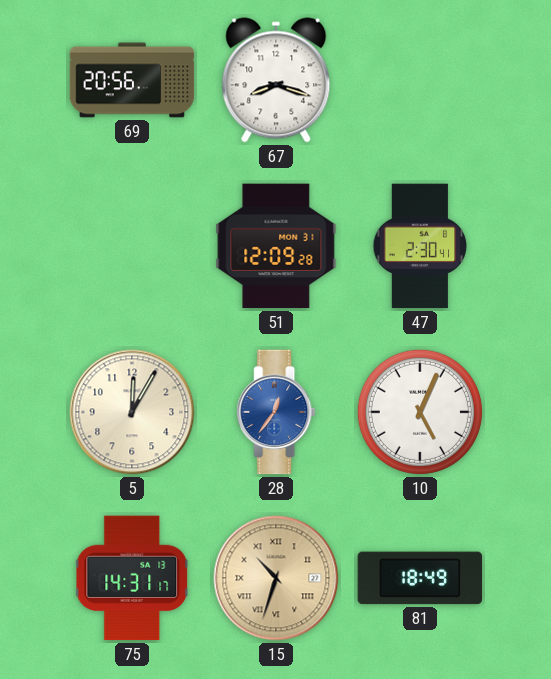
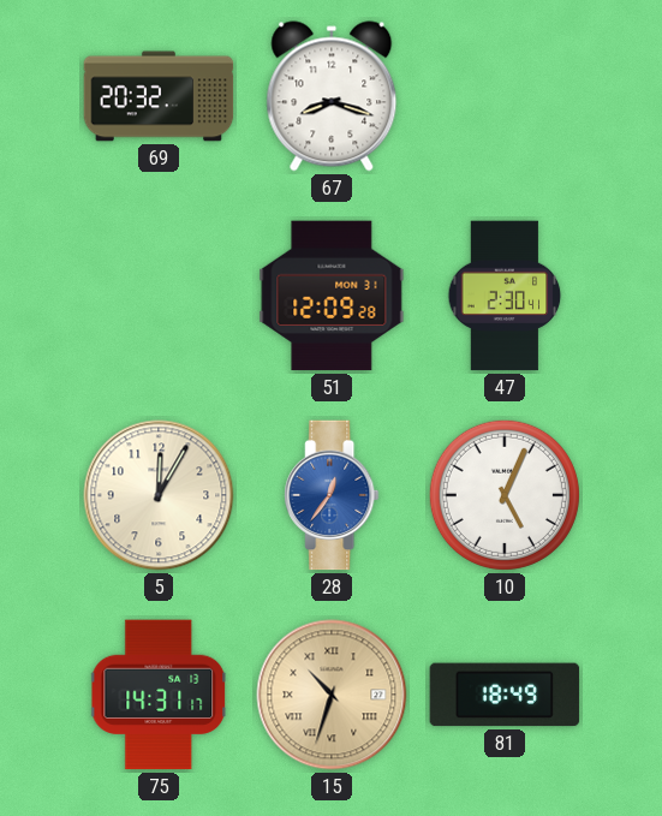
69: 20:56 -> 20:32 (159, 96)
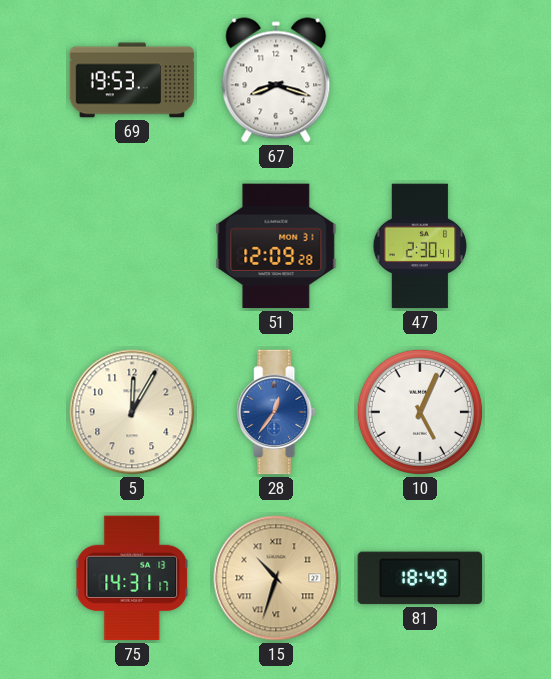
69: 20:32 -> 19:53 (132, 80)
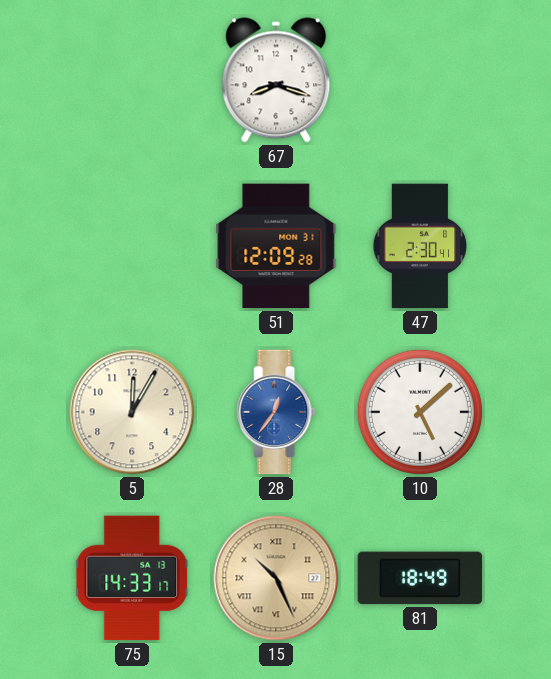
69: 19:53 -> none (132, 80)
10: 5:04 -> 5:08 (420, 412)
75: 14:31 -> 14:33 (133, 578)
15: 10:33 -> 10:26 (276, 578)
